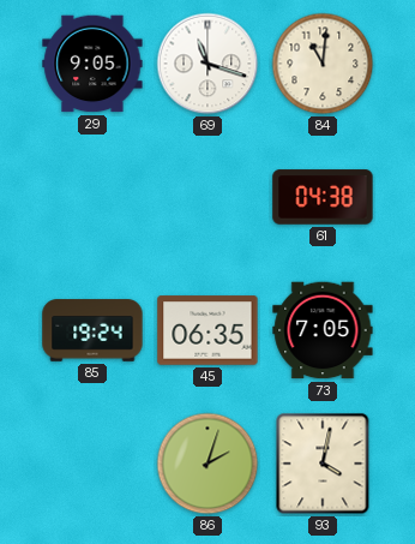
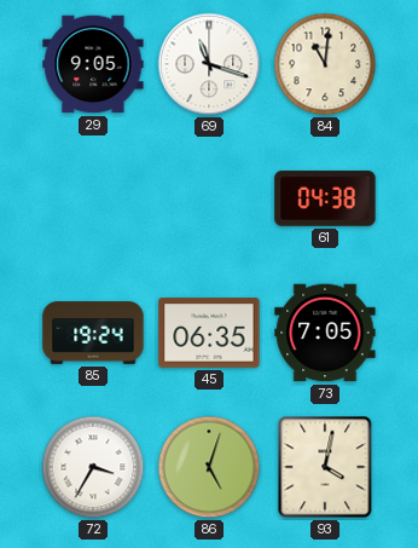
72: none -> 3:35 (93, 467)
86: 2:03 -> 5:03 (209, 467)
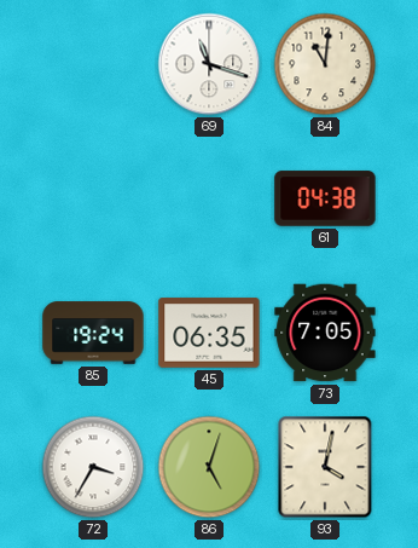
29: 9:05 -> none (93, 64)
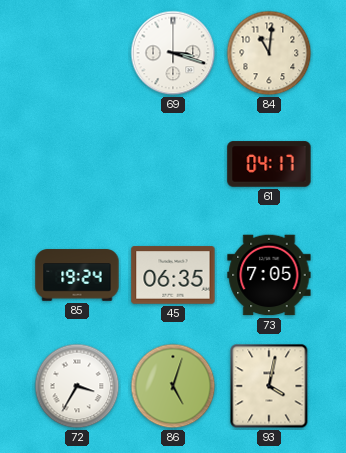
69: 11:18 -> 3:18 (173, 53)
61: 04:38 -> 04:17 (269, 164)
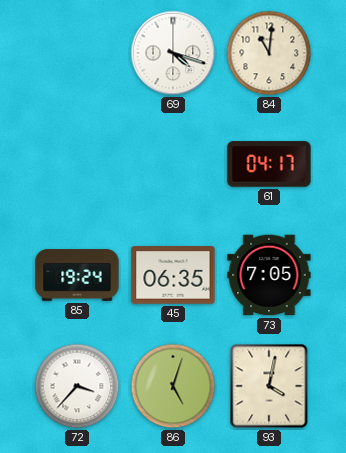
69: 3:18 -> 4:18 (173, 53)
72: 3:35 -> 3:37 (77, 386)
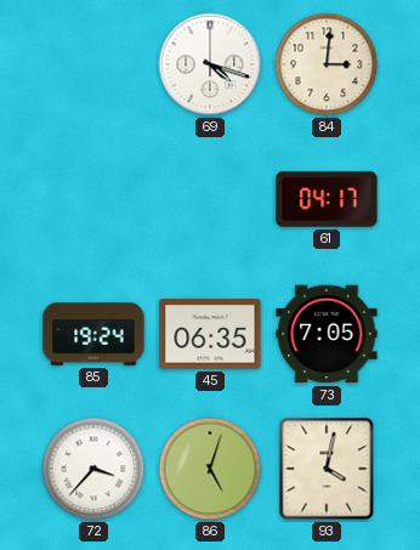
84: 11:01 -> 3:01 (327, 64)
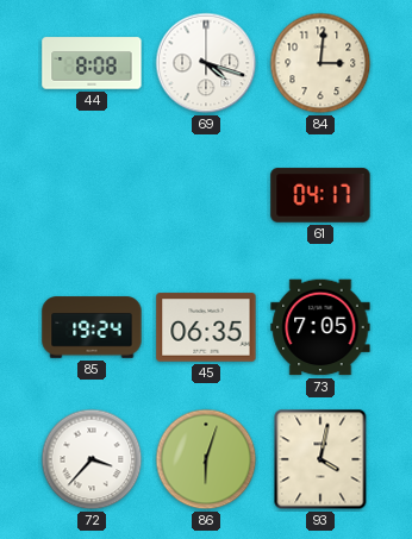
44: none -> 8:08 (92, 63)
86: 5:03 -> 6:03 (206, 459)
